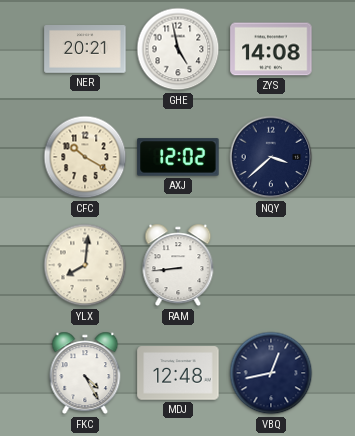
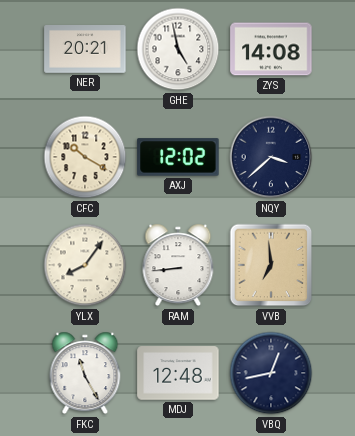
YLX: 8:01 -> 8:06 (85, 265)
VVB: none -> 6:59 (271, 265)
FKC: 4:25 -> 11:25 (85, 373)
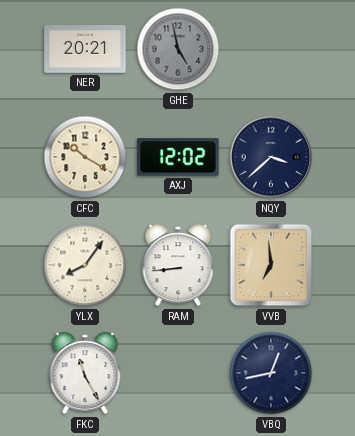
GHE dial: white -> grey (178, 49)
ZYS: 14:08 -> none (271, 49)
MDJ: 12:48 -> none (178, 373)
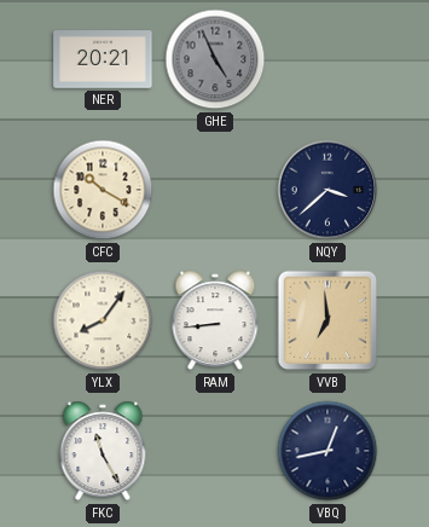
GHE: 4:58 -> 4:56 (215, 59)
AXJ: 12:02 -> none (178, 157)
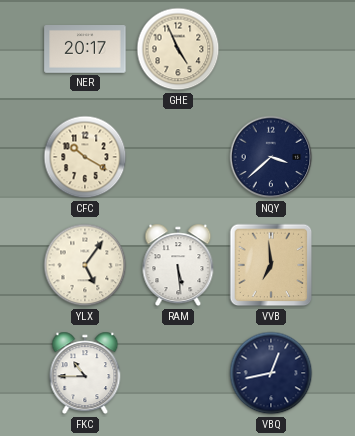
NER: 20:21 -> 20:17 (85, 50)
GHE dial: grey -> cream (178, 49)
YLX: 8:06 -> 5:06 (85, 265)
RAM: 8:44 -> 5:29 (178, 265)
FKC: 11:25 -> 10:45 (85, 373)
